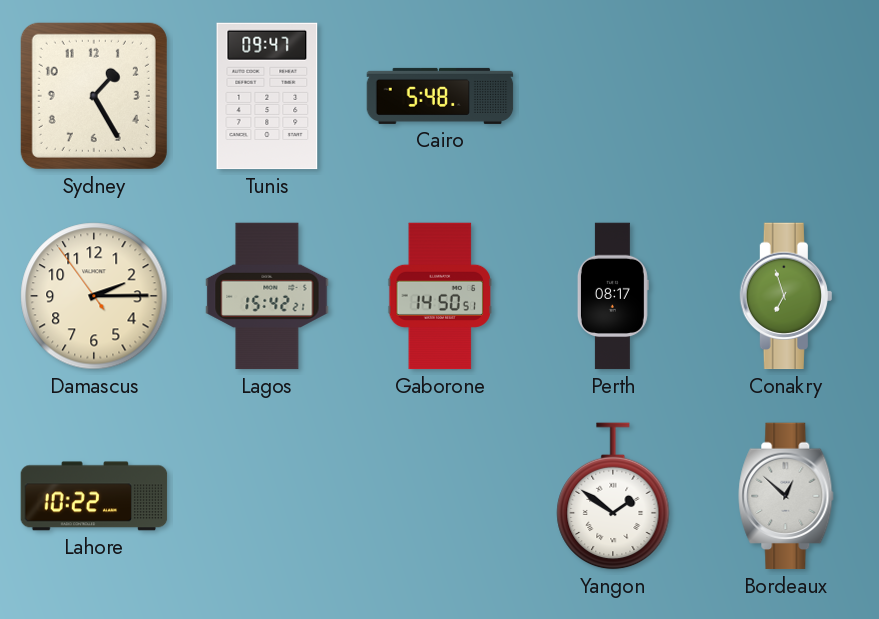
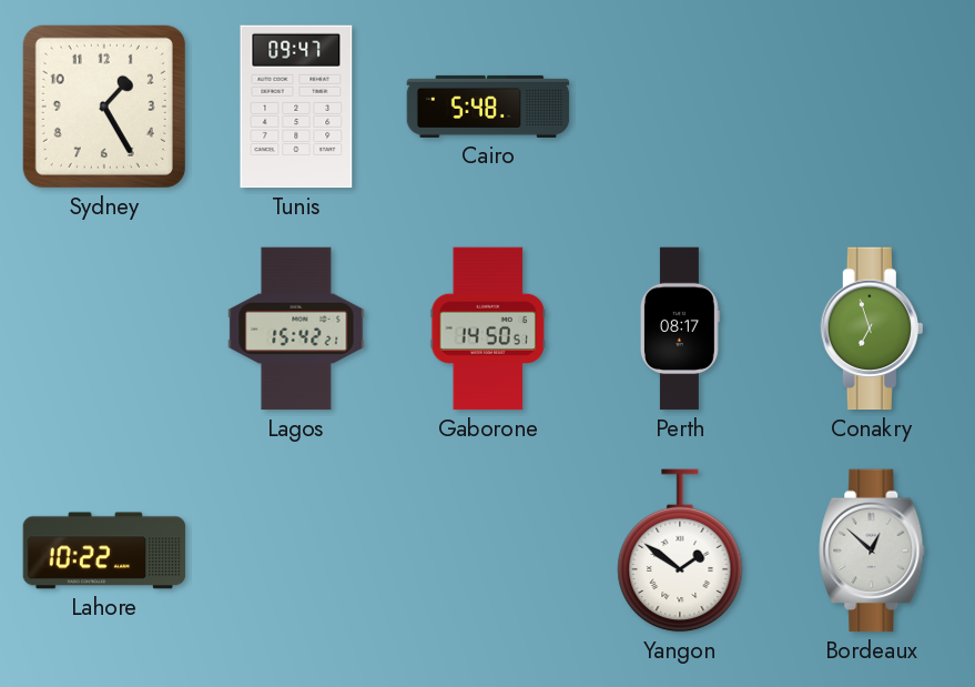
Damascus: 2:14 -> none (94, 296)
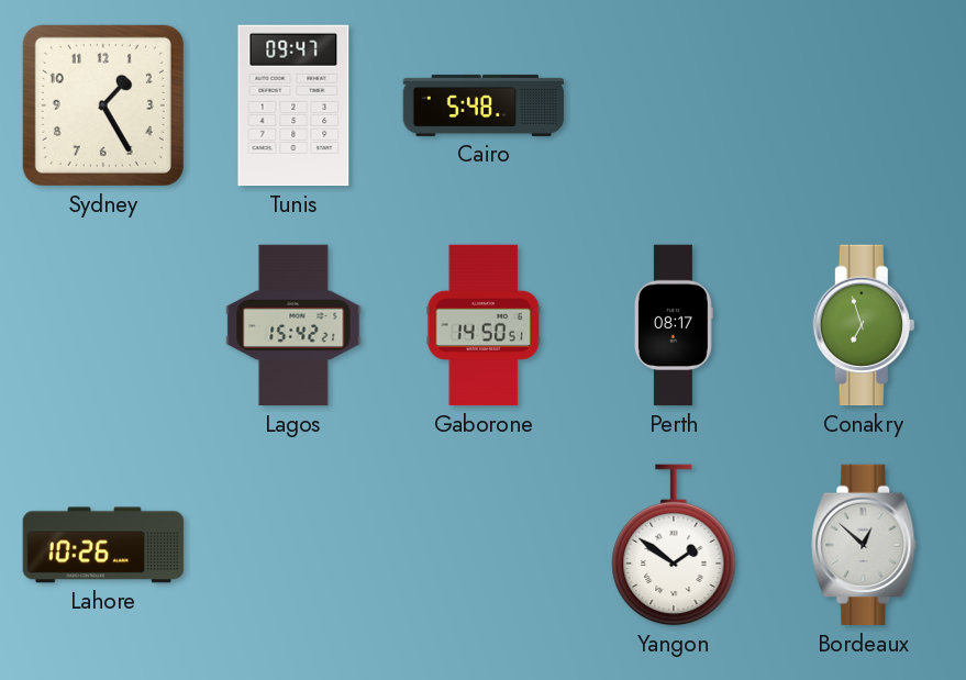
Lahore: 10:22 -> 10:26 (103, 545)
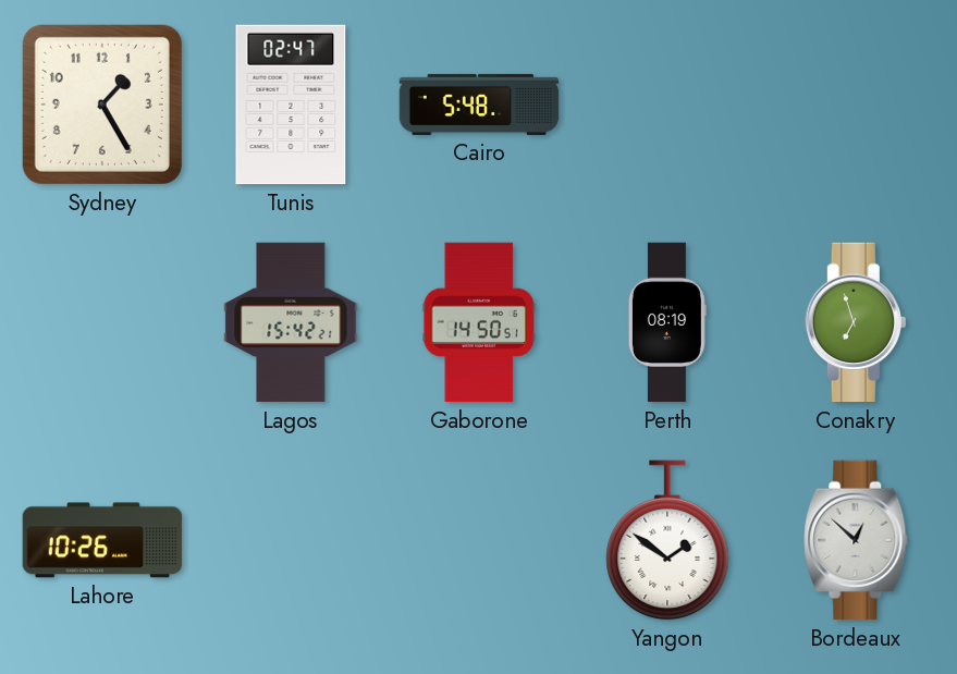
Tunis: 09:47 -> 02:47 (291, 105)
Perth: 08:17 -> 08:19 (667, 322)
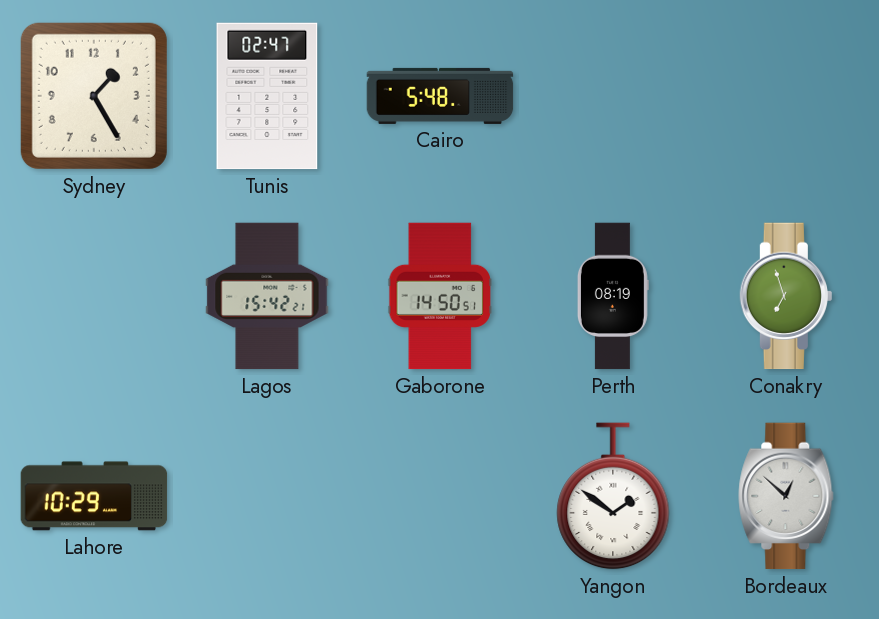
Lahore: 10:26 -> 10:29 (94, 496)
